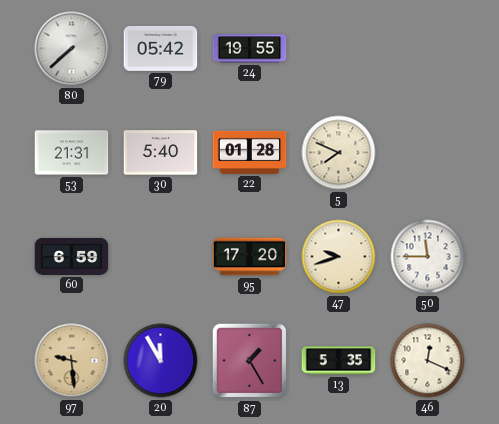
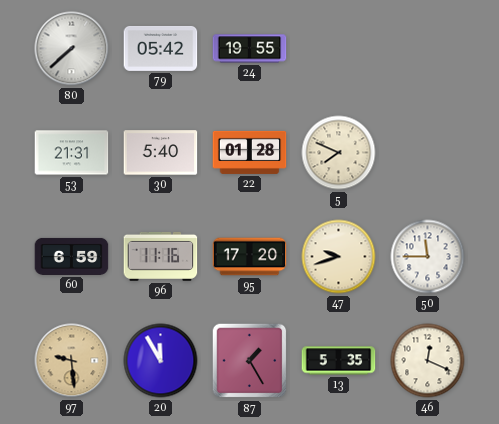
96: none -> 11:16 (161, 256)
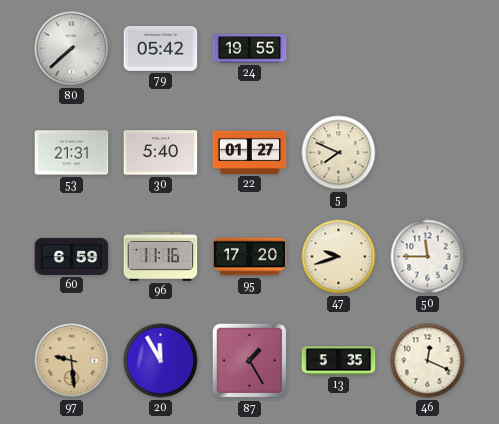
22: 01:28 -> 01:27 (250, 152)
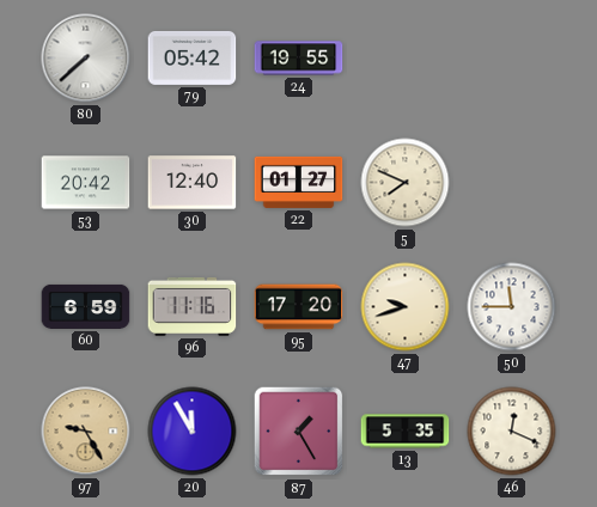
53: 21:31 -> 20:42 (86, 183)
30: 5:40 -> 12:40 (193, 183)
97: 9:29 -> 9:25 (86, 432)
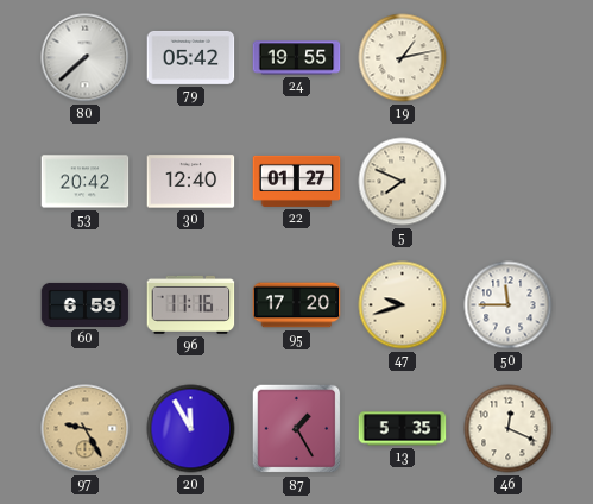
19: none -> 1:13 (403, 58)
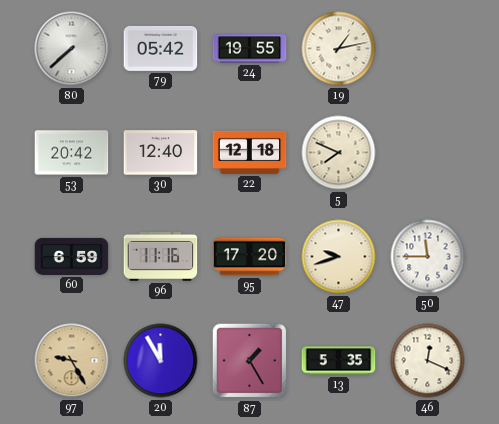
22: 01:27 -> 12:18 (250, 152)
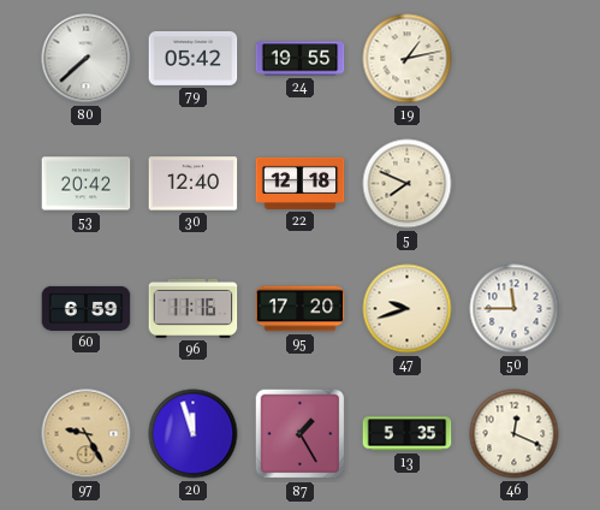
20: 11:55 -> 11:57 (194, 434)
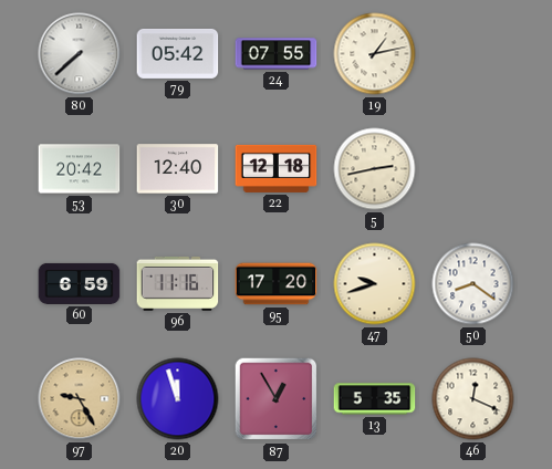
24: 19:55 -> 07:55 (277, 54)
5: 7:49 -> 2:43 (375, 169)
50: 11:45 -> 8:21 (473, 284)
87: 1:25 -> 12:55 (277, 399)
